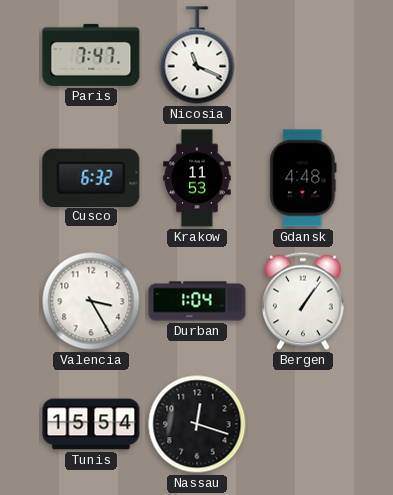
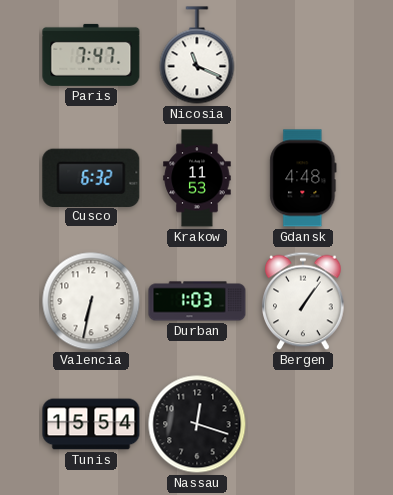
Valencia: 3:25 -> 6:32 (91, 301)
Durban: 1:04 -> 1:03 (197, 301)
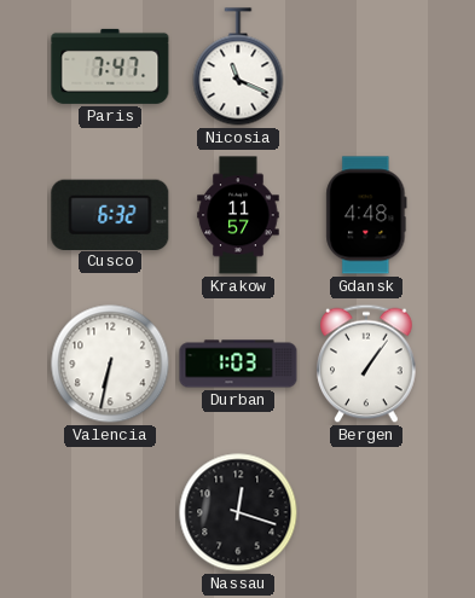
Krakow: 11:53 -> 11:57 (238, 215)
Tunis: 15:54 -> none (91, 424)
